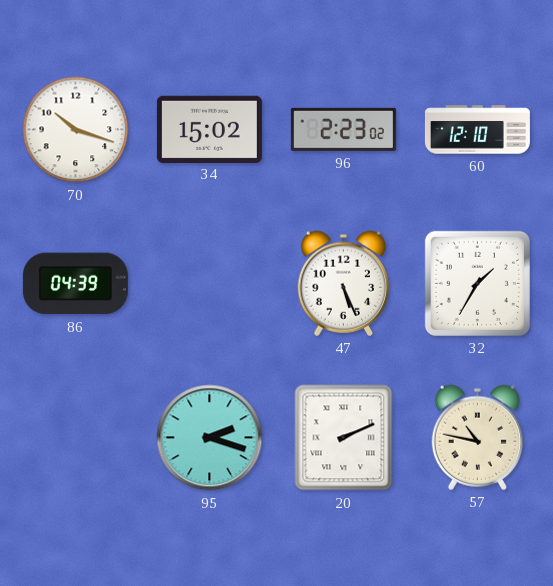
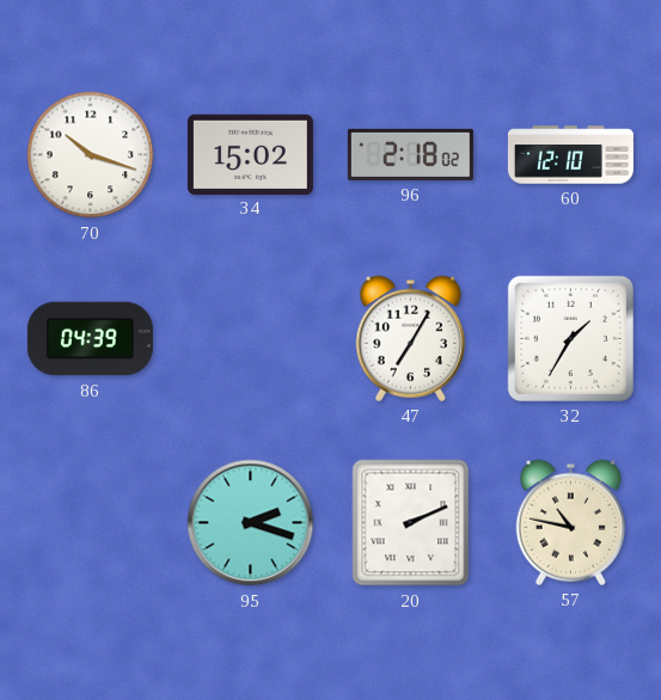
96: 2:23 -> 2:18 (410, 154)
47: 5:26 -> 7:05 (411, 338)
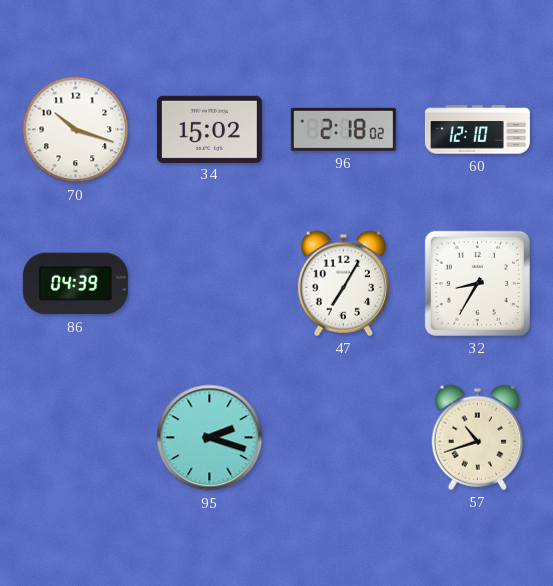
32: 1:35 -> 8:35 (477, 283)
20: 2:11 -> none (411, 523)
57: 10:47 -> 10:42 (478, 437)
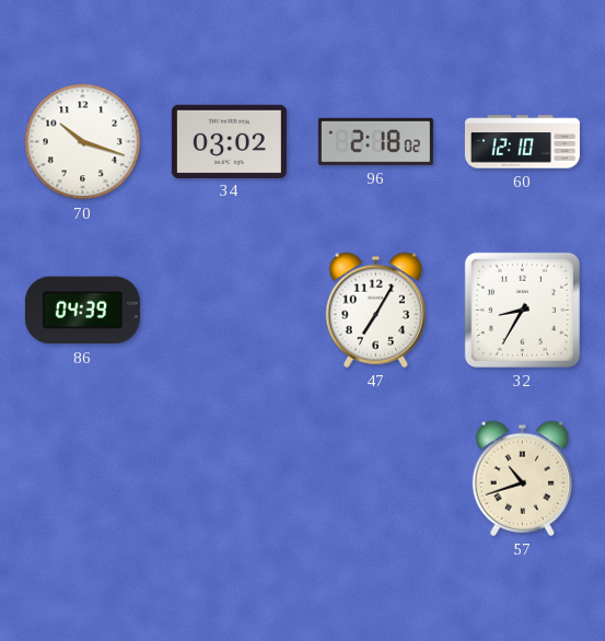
34: 15:02 -> 03:02 (229, 141)
95: 2:18 -> none (210, 438)
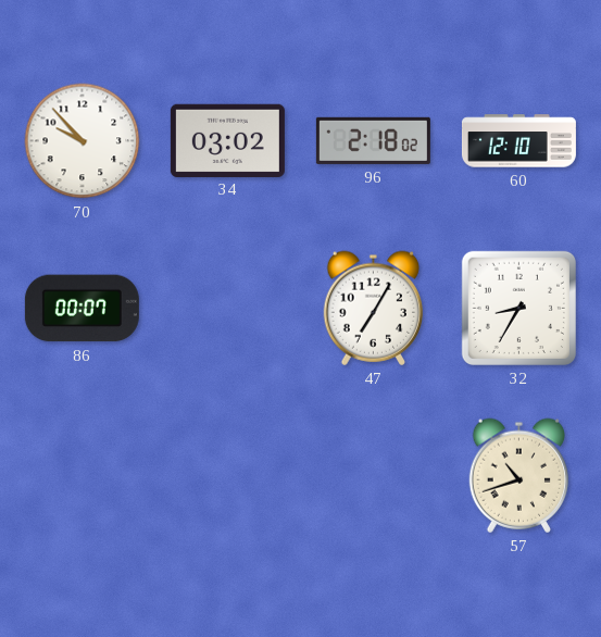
70: 10:18 -> 9:53 (83, 141)
86: 04:39 -> 00:07 (82, 309)
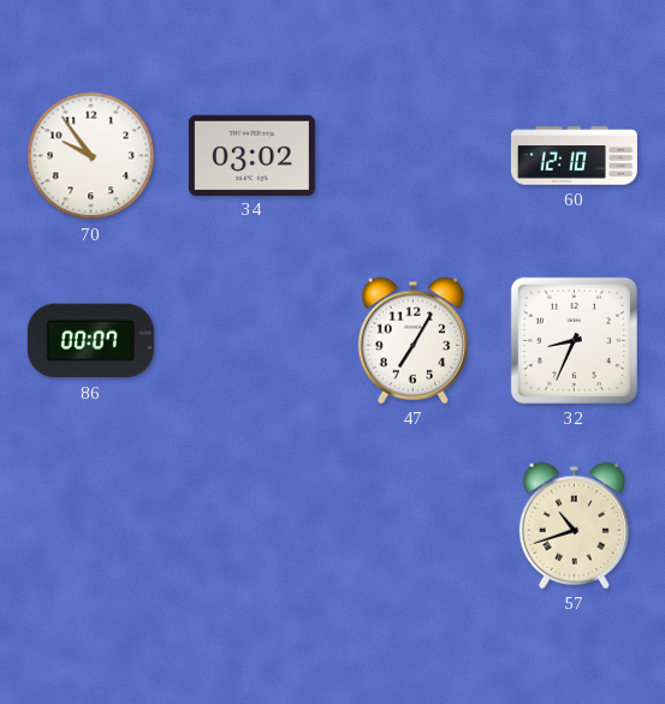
70: 9:53 -> 9:54 (91, 156)
96: 2:18 -> none (373, 140)
32: 8:35 -> 8:34 (574, 340)
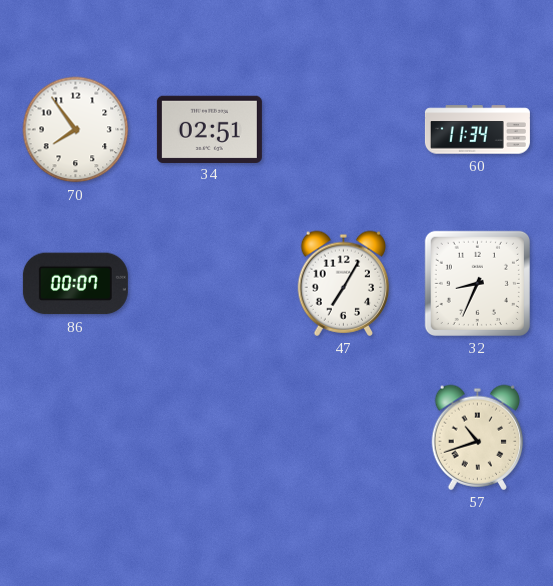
70: 9:54 -> 7:54 (76, 130)
34: 03:02 -> 02:51 (209, 129)
60: 12:10 -> 11:34 (477, 130)
